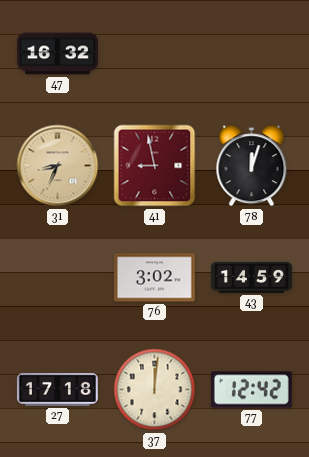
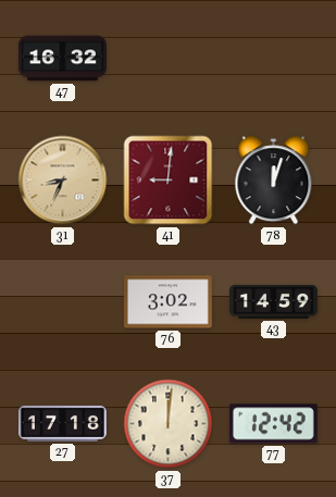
41: 8:58 -> 9:01 (169, 181)
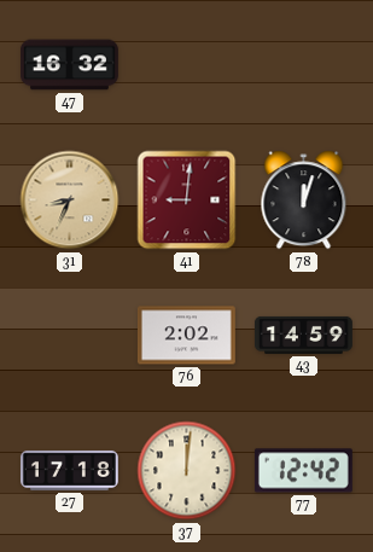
76: 3:02 -> 2:02 (186, 336)
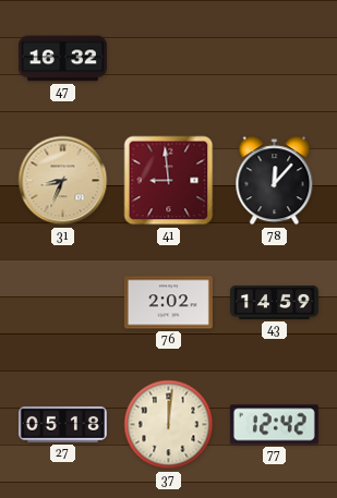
41: 9:01 -> 8:59 (169, 181)
78: 12:03 -> 12:07 (275, 181)
27: 17:18 -> 05:18 (62, 424)
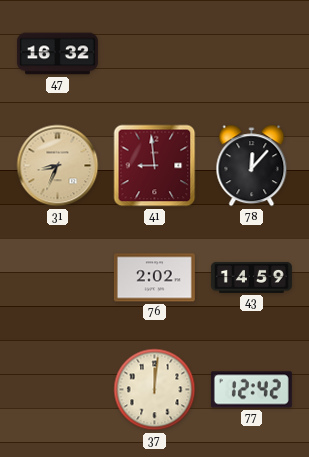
27: 05:18 -> none (62, 424)
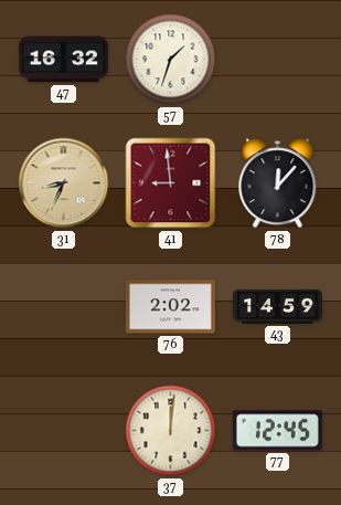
57: none -> 1:33 (171, 60)
77: 12:42 -> 12:45 (277, 431)
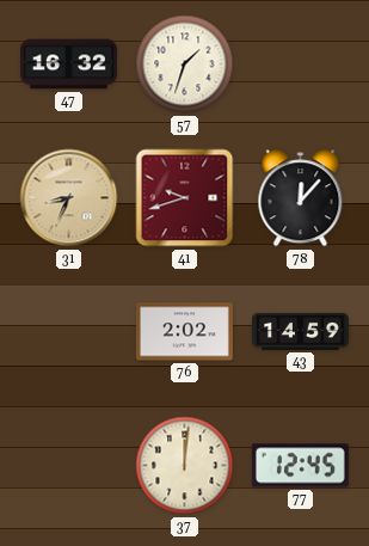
41: 8:59 -> 9:42 (185, 198)
